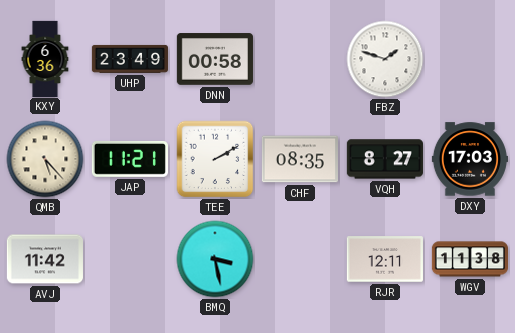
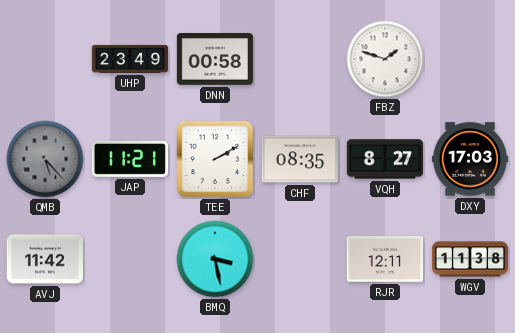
KXY: 6:36 -> none (45, 58)
QMB dial: cream -> grey (45, 159)
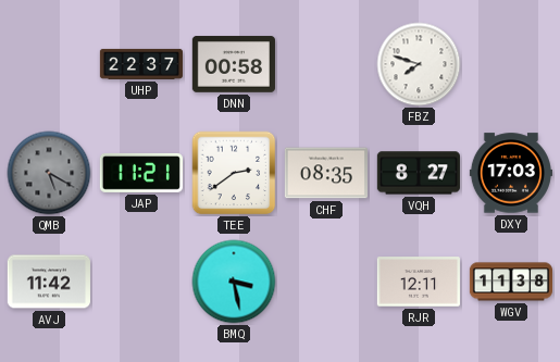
UHP: 23:49 -> 22:37 (141, 64)
FBZ: 1:48 -> 7:48 (419, 64)
QMB: 5:23 -> 5:20 (49, 173)
TEE: 2:10 -> 2:39 (234, 173)
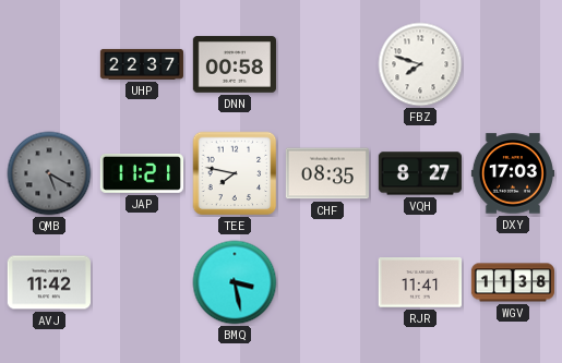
TEE: 2:39 -> 7:47 (235, 173)
RJR: 12:11 -> 11:41 (420, 282)
